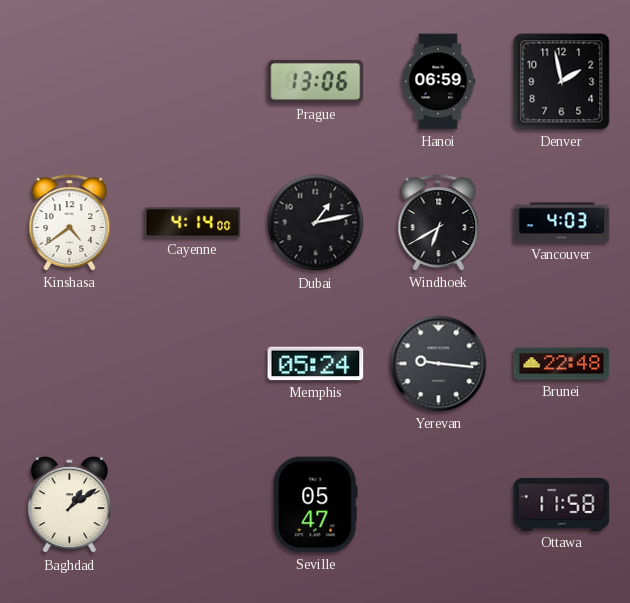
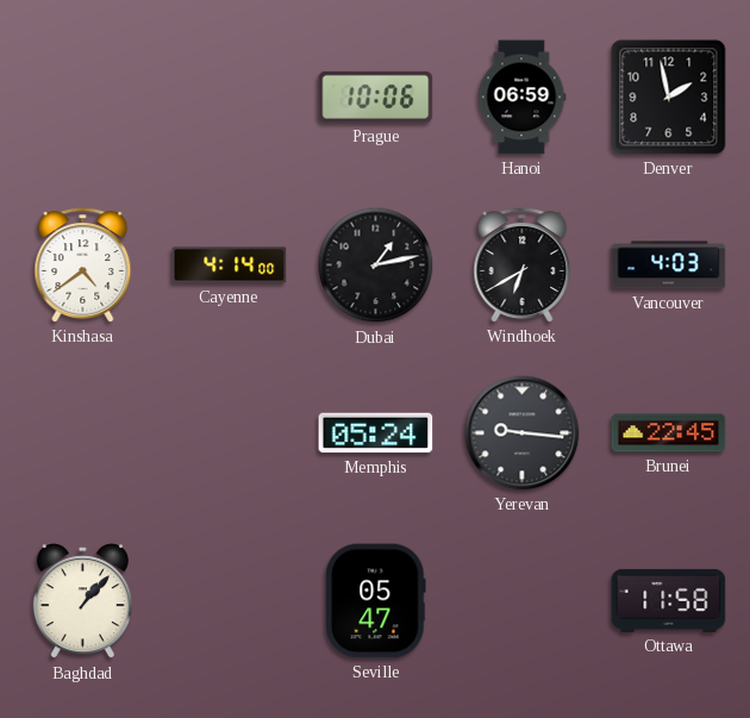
Prague: 13:06 -> 10:06 (376, 96)
Brunei: 22:48 -> 22:45 (669, 433)
Baghdad: 1:09 -> 1:07 (82, 601)
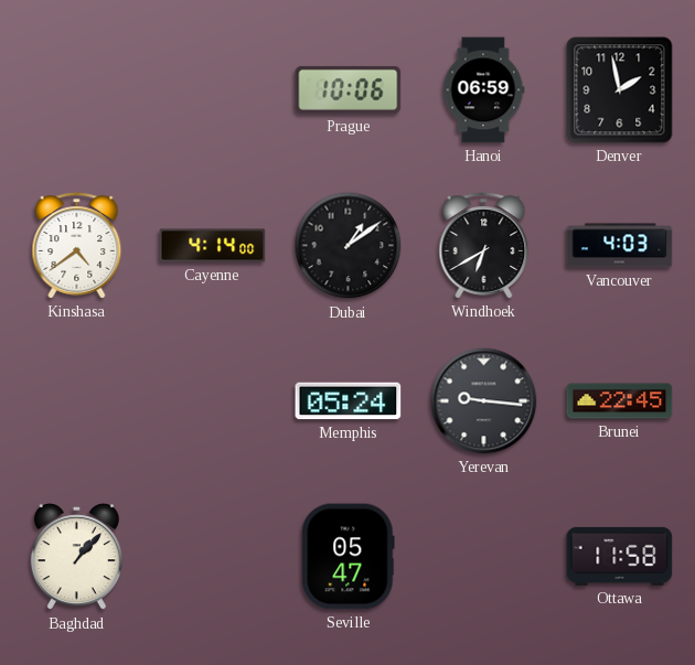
Dubai: 1:13 -> 1:09 (349, 246)
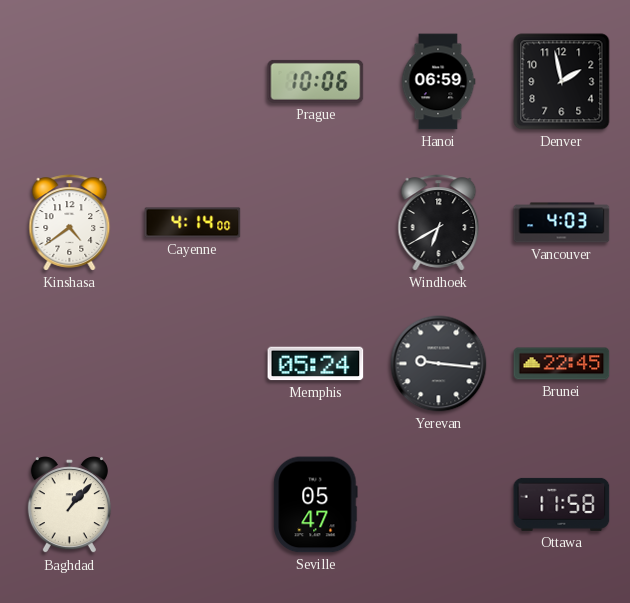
Dubai: 1:09 -> none (349, 246)
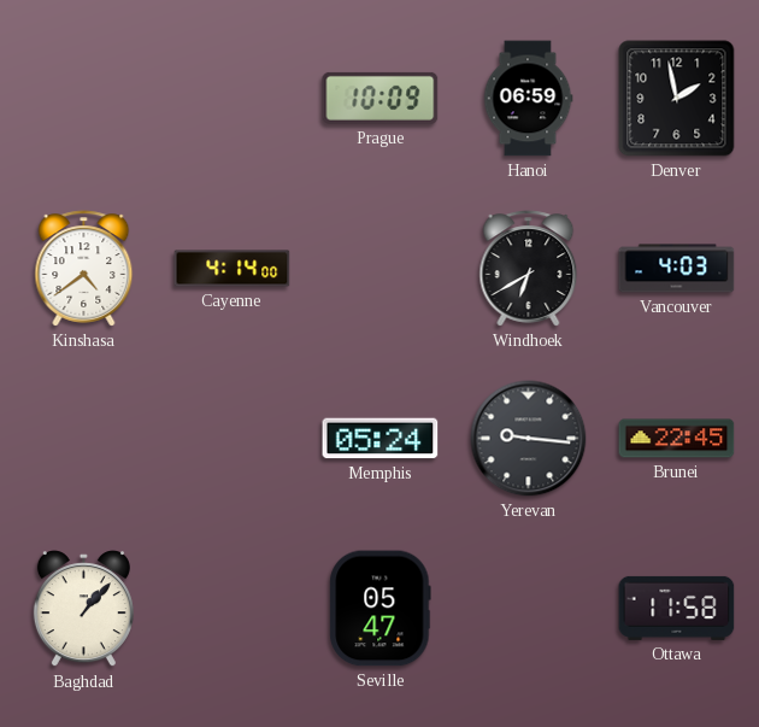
Prague: 10:06 -> 10:09 (381, 98)
